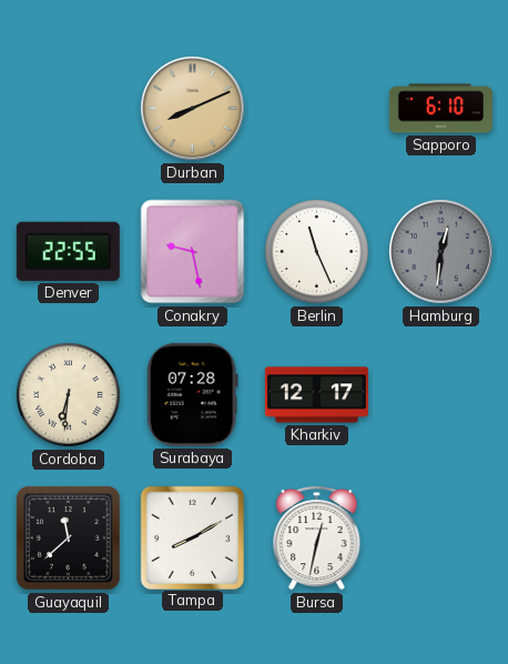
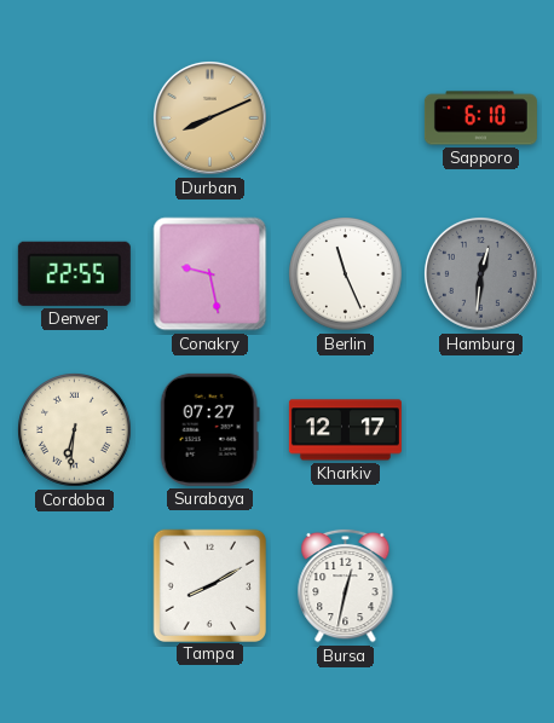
Surabaya: 07:28 -> 07:27 (209, 429)
Guayaquil: 11:38 -> none (69, 539)
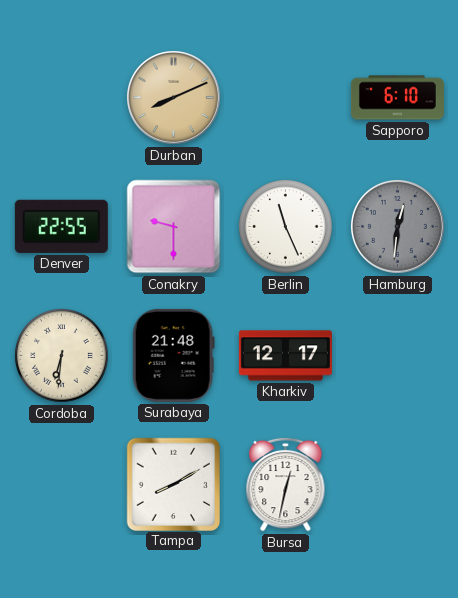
Conakry: 9:28 -> 9:30 (174, 227)
Surabaya: 07:27 -> 21:48 (173, 355)
